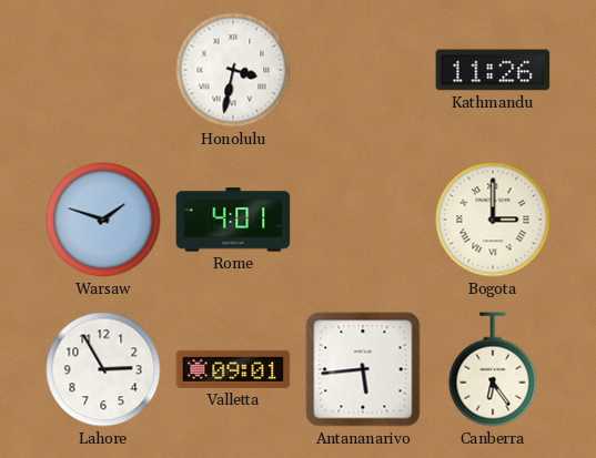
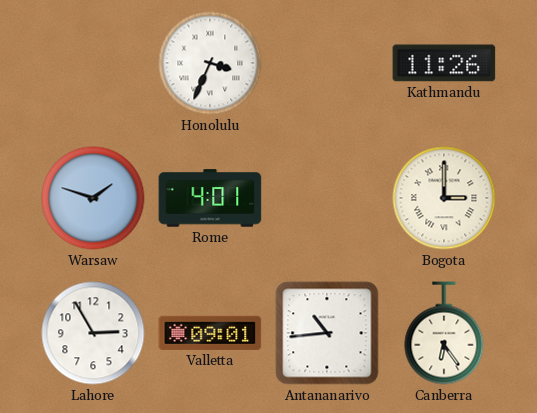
Honolulu: 3:32 -> 3:34 (210, 63)
Antananarivo: 5:44 -> 10:44 (327, 333)
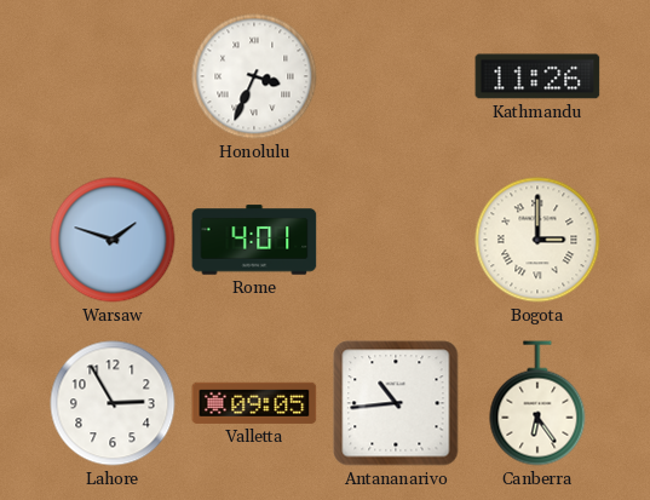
Valletta: 09:01 -> 09:05 (254, 403)
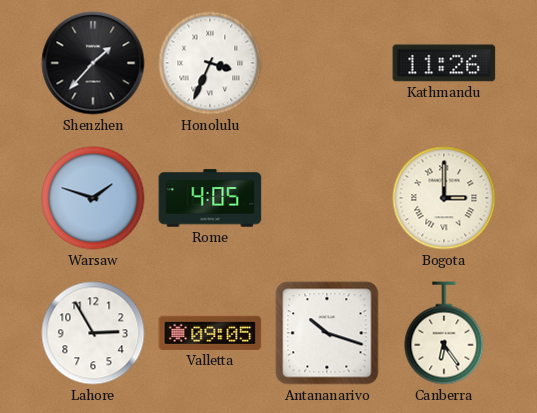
Shenzhen: none -> 1:37 (93, 63)
Rome: 4:01 -> 4:05 (210, 198)
Antananarivo: 10:44 -> 10:18 (327, 333)
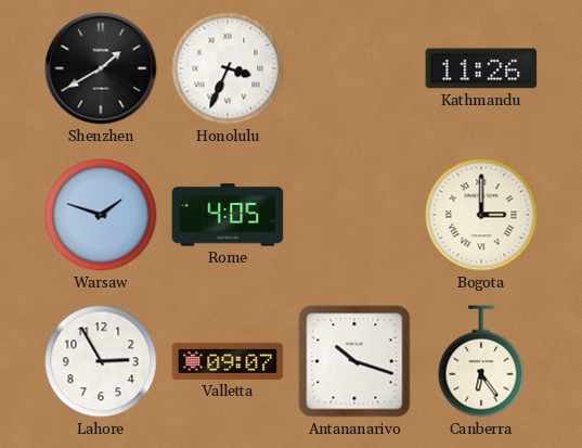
Shenzhen: 1:37 -> 1:40 (101, 68)
Valletta: 09:05 -> 09:07 (228, 361)
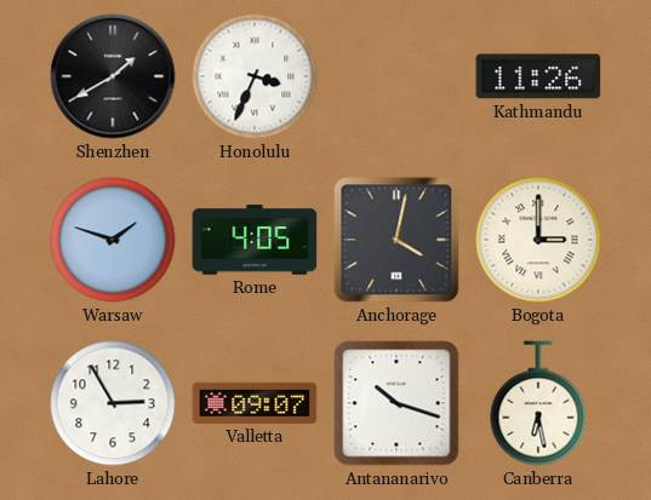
Anchorage: none -> 4:02 (396, 240)
Canberra: 6:24 -> 6:28 (538, 403)
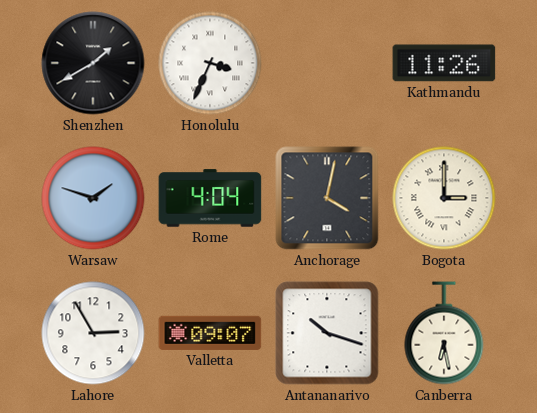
Rome: 4:05 -> 4:04 (210, 198)
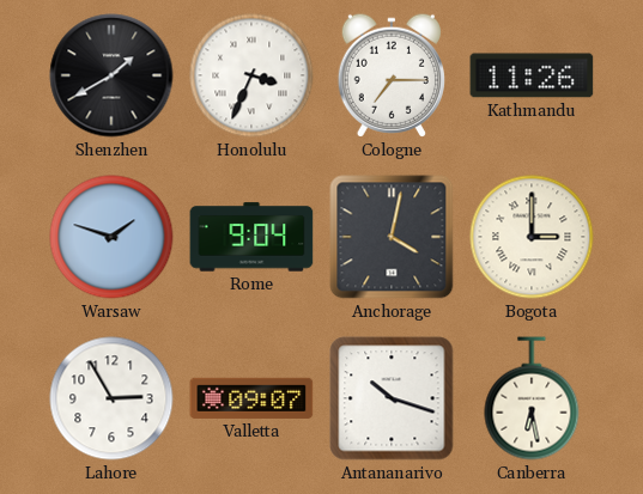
Cologne: none -> 7:15 (392, 75)
Rome: 4:04 -> 9:04 (251, 237)
